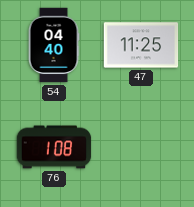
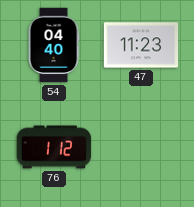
47: 11:25 -> 11:23 (141, 45)
76: 1:08 -> 1:12 (54, 147)
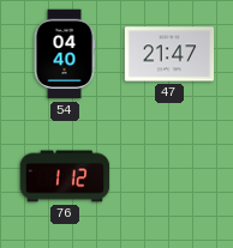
47: 11:23 -> 21:47 (169, 54)
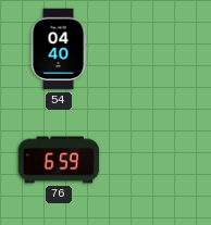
47: 21:47 -> none (169, 54)
76: 1:12 -> 6:59 (59, 160)
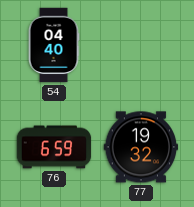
77: none -> 19:32 (141, 147)
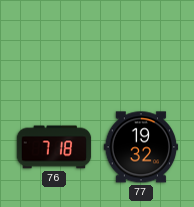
54: 04:40 -> none (54, 45)
76: 6:59 -> 7:18 (54, 147)
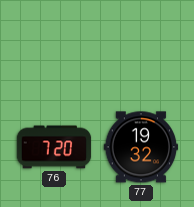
76: 7:18 -> 7:20 (54, 147)
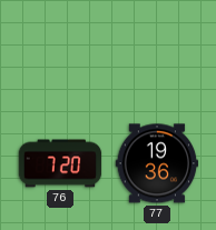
77: 19:32 -> 19:36 (157, 163)
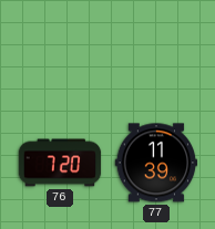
77: 19:36 -> 11:39 (156, 163)
